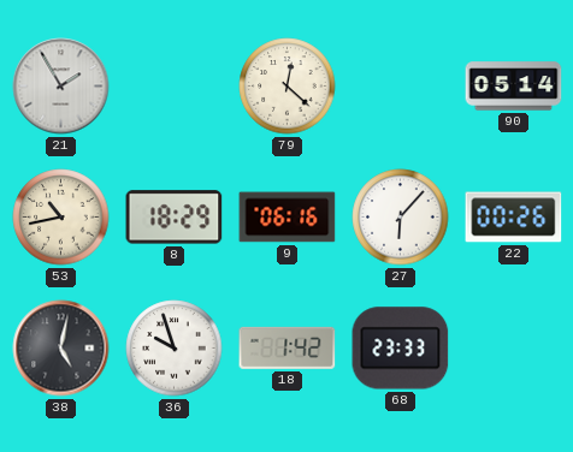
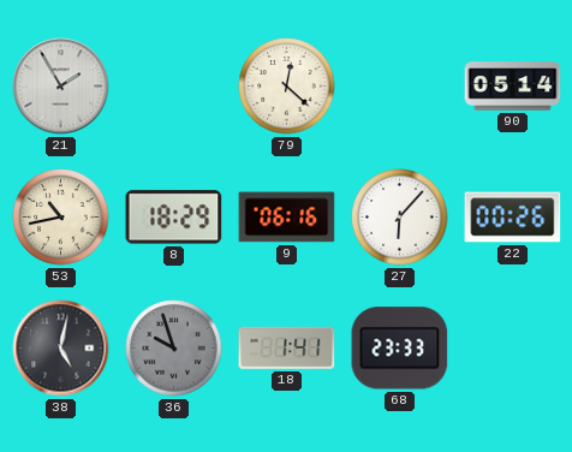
36 dial: white -> grey (174, 349)
18: 1:42 -> 1:41 (287, 347)
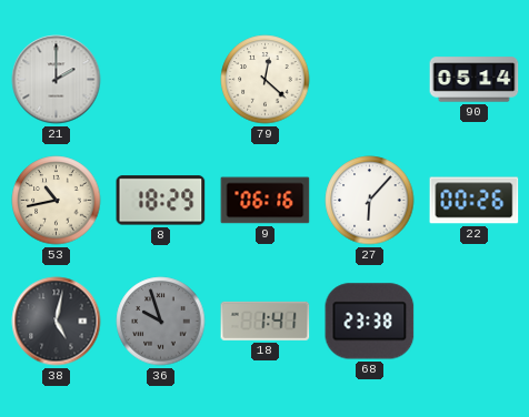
21: 1:55 -> 2:00 (57, 80)
68: 23:33 -> 23:38 (370, 322)
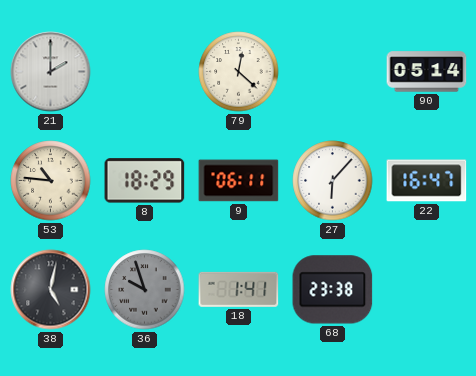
53: 10:43 -> 10:46 (51, 181)
9: 06:16 -> 06:11 (239, 181)
22: 00:26 -> 16:47 (427, 181)
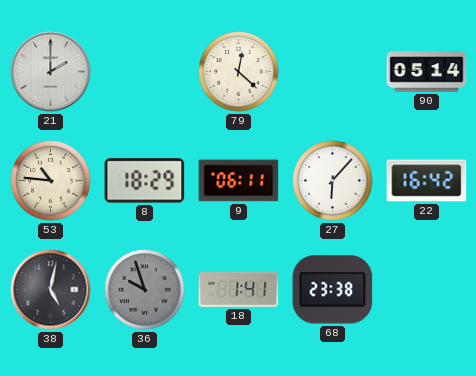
22: 16:47 -> 16:42 (427, 181)
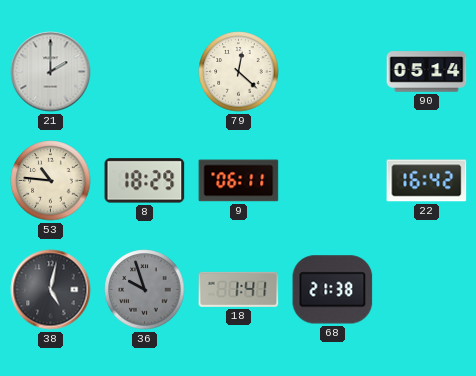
27: 6:07 -> none (333, 181)
68: 23:38 -> 21:38 (333, 290)
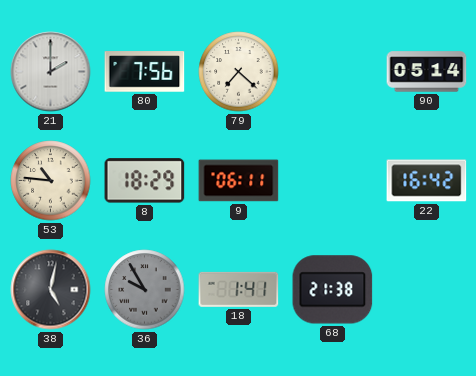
80: none -> 7:56 (145, 72)
79: 12:22 -> 7:22 (239, 72)
36: 9:57 -> 9:55 (145, 290)
